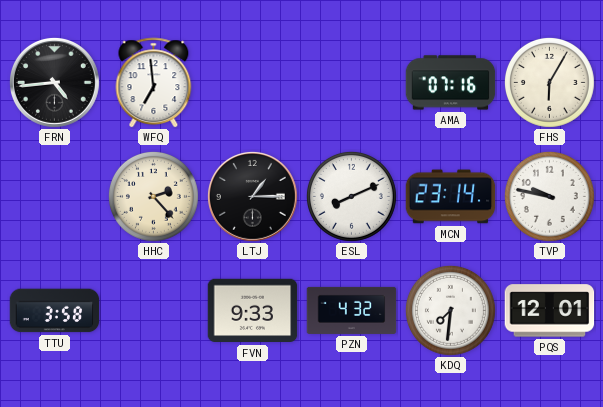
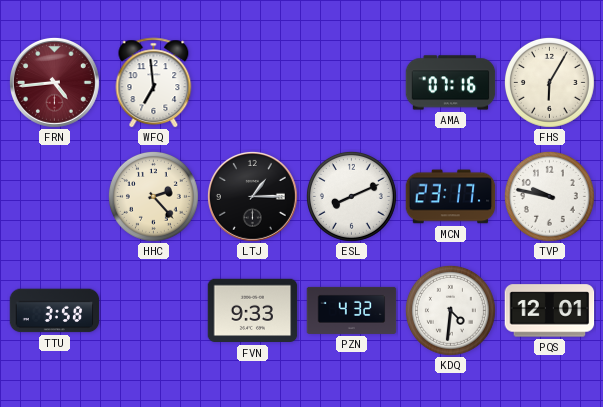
FRN dial: black -> burgundy (54, 82)
MCN: 23:14 -> 23:17 (451, 197)
KDQ: 7:31 -> 4:31 (450, 310)
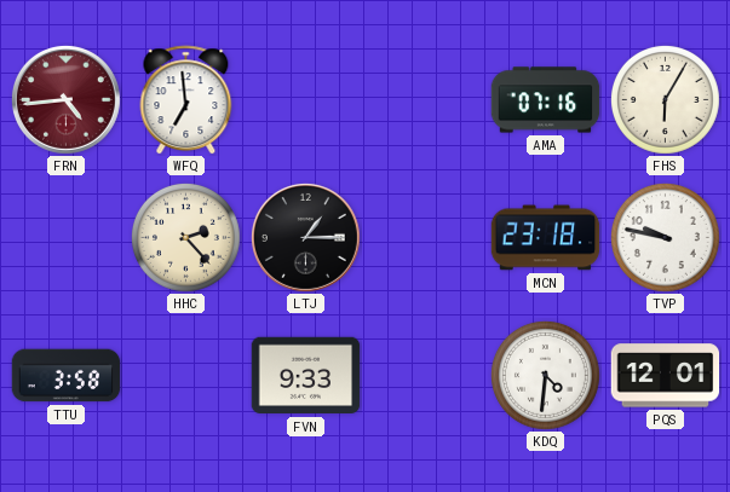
ESL: 8:11 -> none (351, 196)
MCN: 23:17 -> 23:18 (546, 238)
PZN: 4:32 -> none (352, 310)
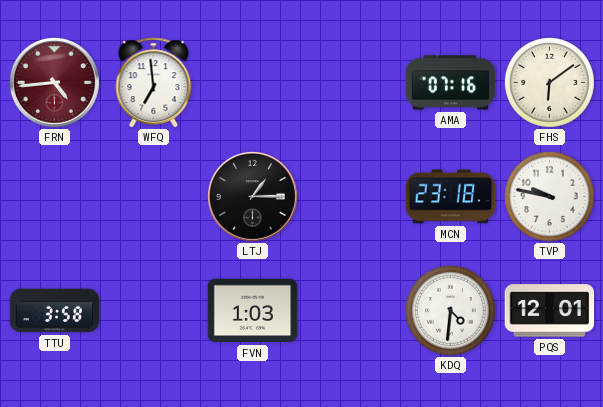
FHS: 6:05 -> 6:09 (549, 82)
HHC: 2:23 -> none (185, 237)
FVN: 9:33 -> 1:03 (253, 311)
